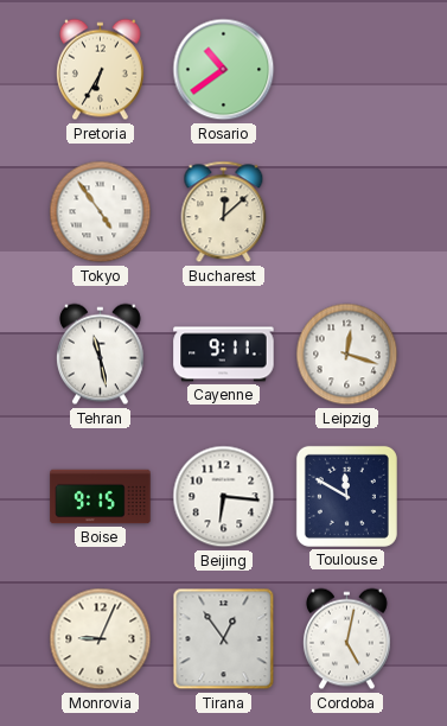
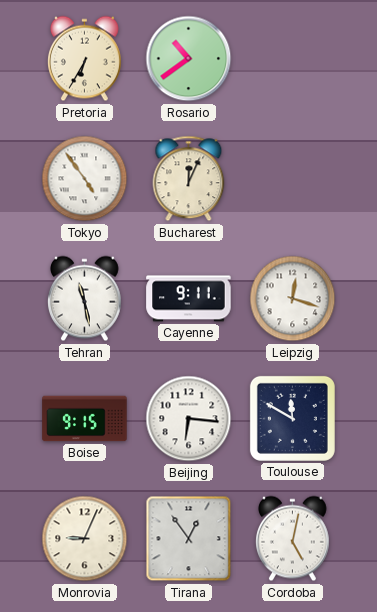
Bucharest: 12:08 -> 12:04 (189, 179)
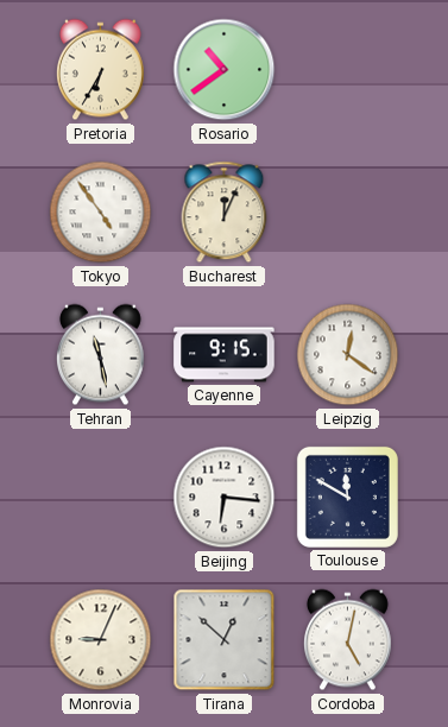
Cayenne: 9:11 -> 9:15 (225, 355)
Leipzig: 12:18 -> 12:21 (348, 355)
Boise: 9:15 -> none (85, 419)
Tirana: 12:54 -> 12:52 (225, 640)
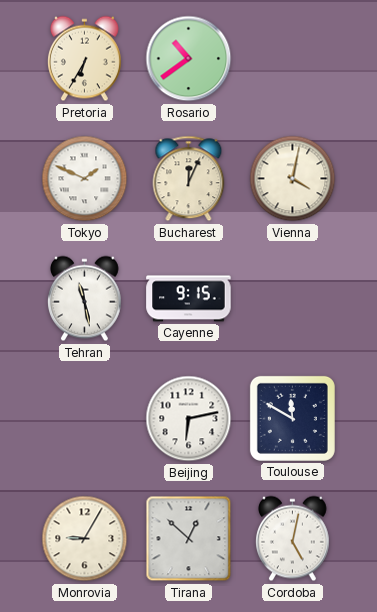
Tokyo: 4:54 -> 1:49 (85, 179)
Vienna: none -> 4:02 (293, 179)
Leipzig: 12:21 -> none (348, 355)
Beijing: 6:16 -> 6:13 (189, 419)
Monrovia: 9:04 -> 9:05 (85, 539)
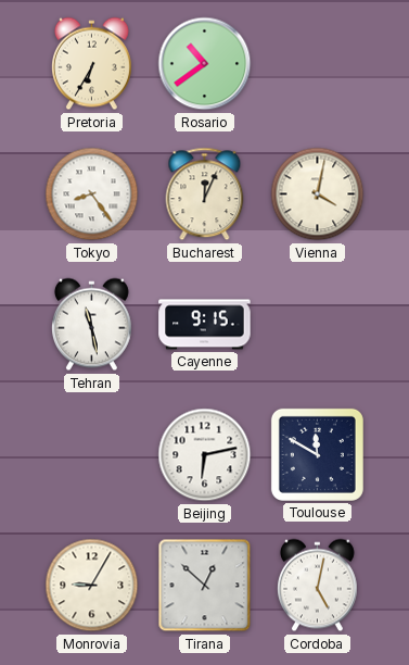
Tokyo: 1:49 -> 8:24 (92, 195)
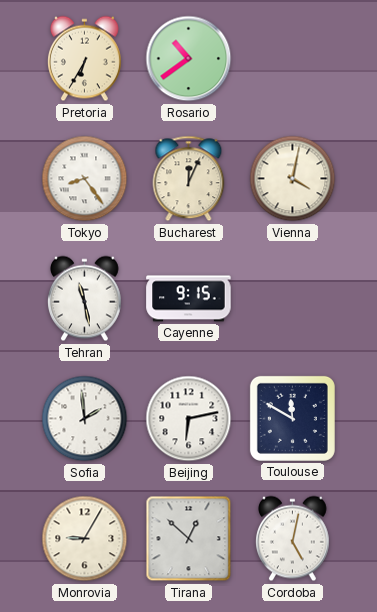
Sofia: none -> 1:59 (85, 419)
